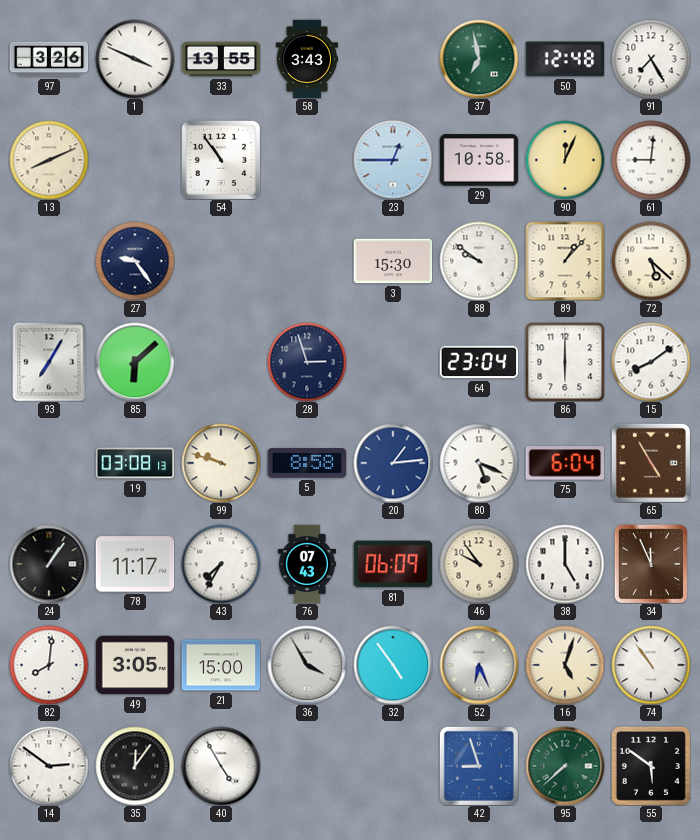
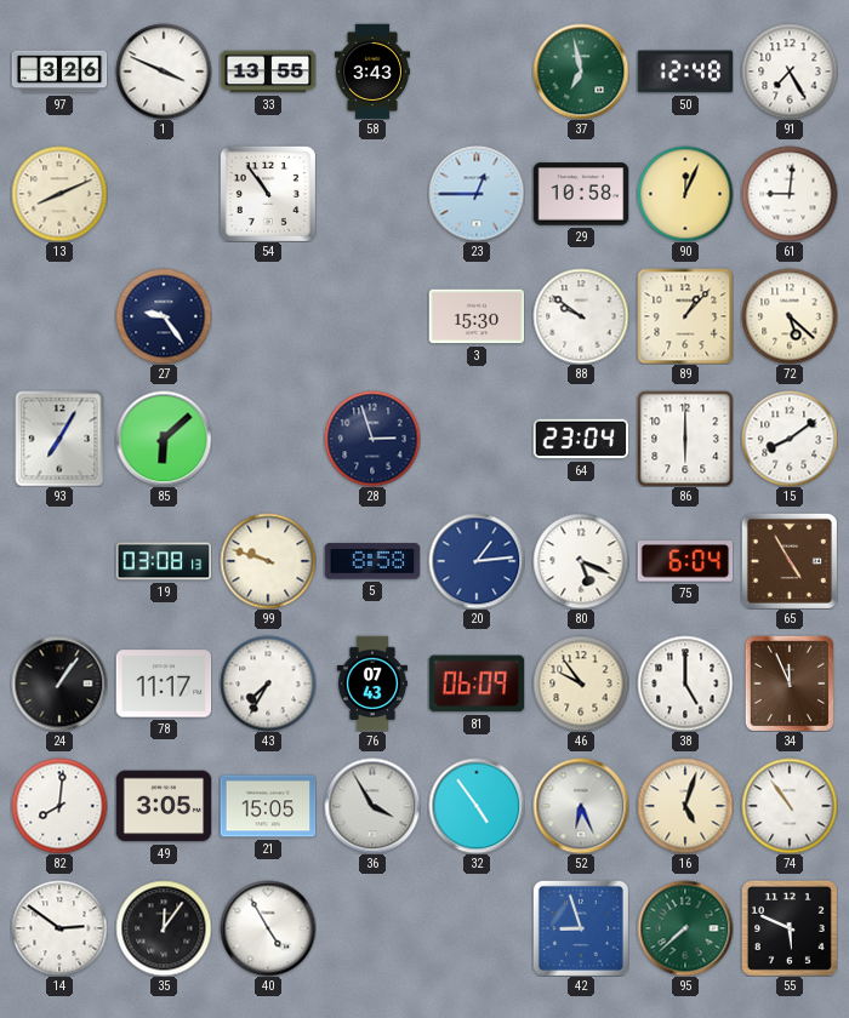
21: 15:00 -> 15:05 (268, 806)
55: 5:51 -> 5:49 (790, 928)
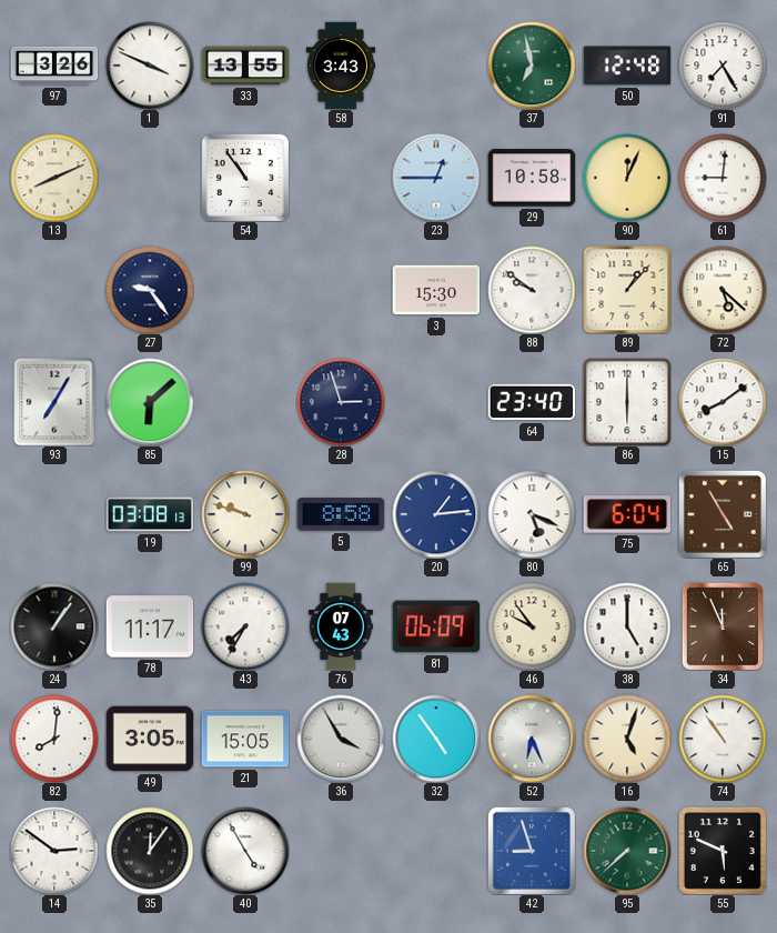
64: 23:04 -> 23:40 (532, 402)
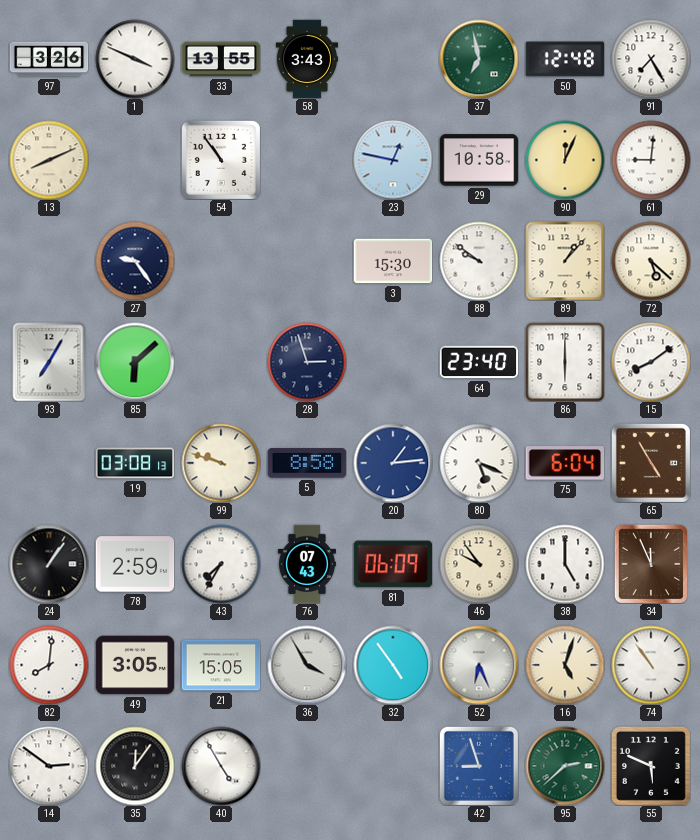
23: 12:45 -> 12:47 (393, 160)
78: 11:17 -> 2:59 (135, 564)
95: 7:38 -> 2:38 (565, 766)
